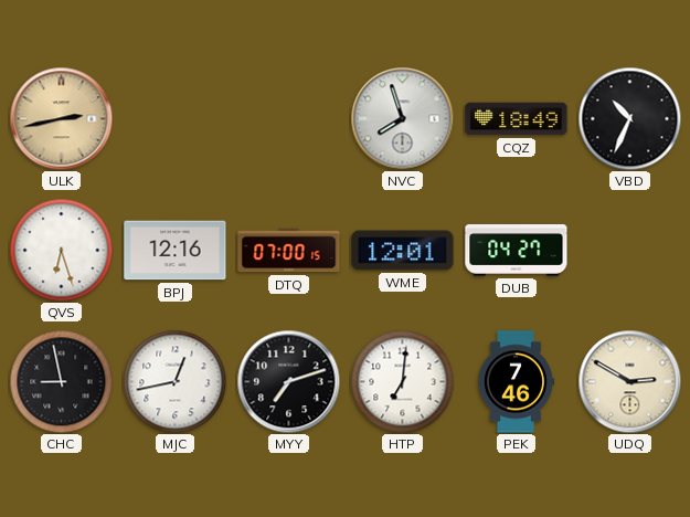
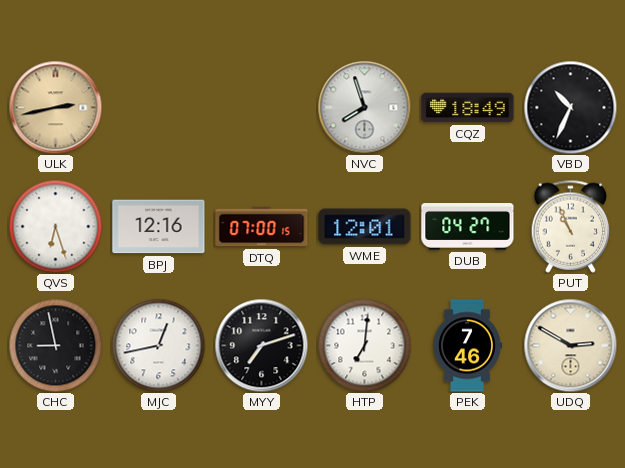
PUT: none -> 10:56 (571, 226)
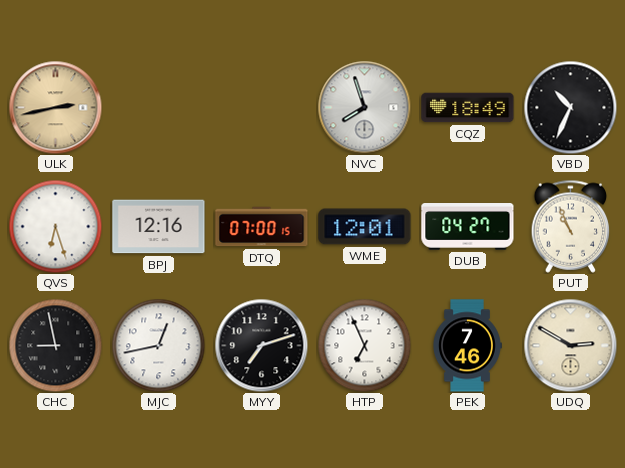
HTP: 7:01 -> 6:56 (364, 345)
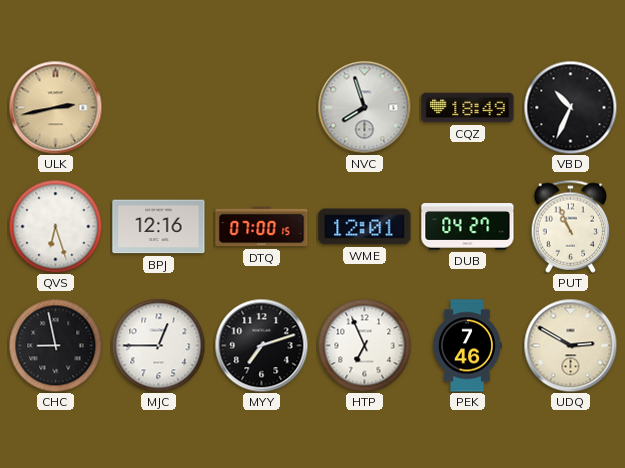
MJC: 12:43 -> 12:45 (158, 345)
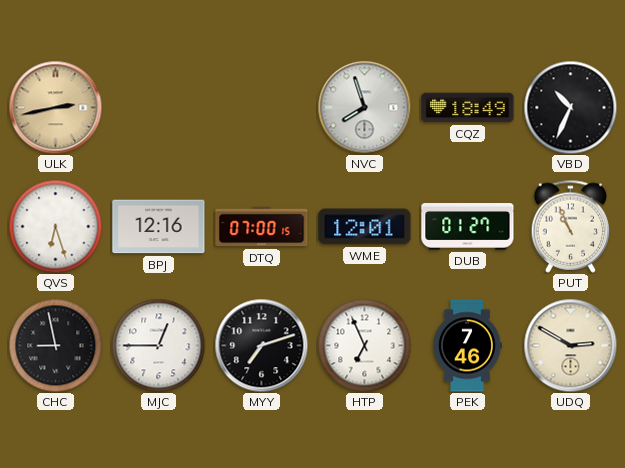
DUB: 04:27 -> 01:27 (468, 227)
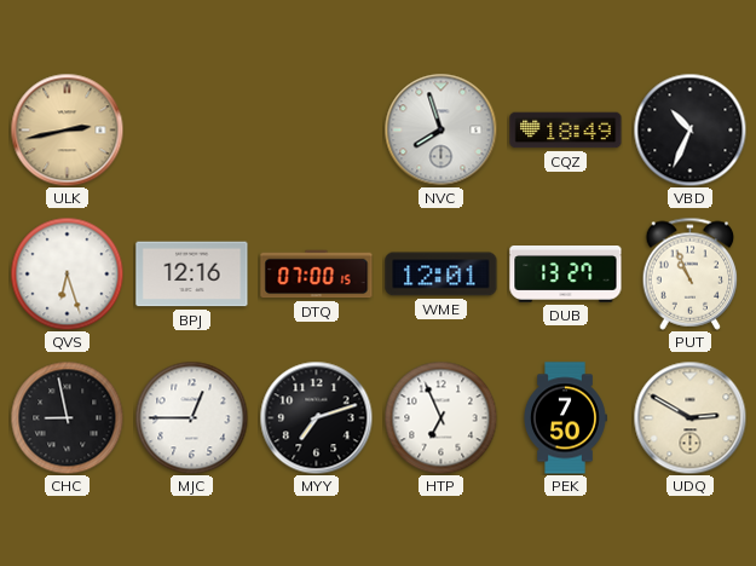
DUB: 01:27 -> 13:27 (566, 275)
PEK: 7:46 -> 7:50 (565, 418)
